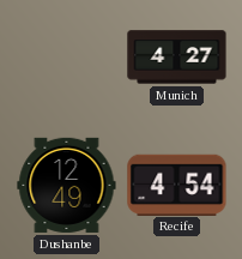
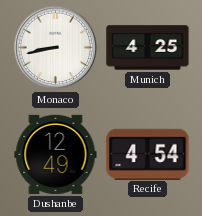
Monaco: none -> 8:43 (56, 48)
Munich: 4:27 -> 4:25 (148, 48)
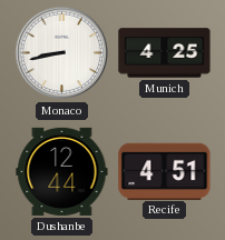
Dushanbe: 12:49 -> 12:44 (62, 171)
Recife: 4:54 -> 4:51 (165, 171)
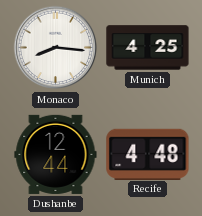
Monaco: 8:43 -> 8:16 (56, 48)
Recife: 4:51 -> 4:48 (148, 154)
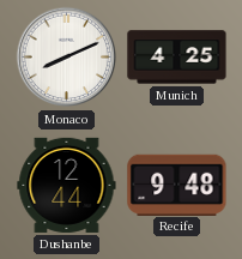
Monaco: 8:16 -> 8:11 (67, 58)
Recife: 4:48 -> 9:48 (177, 185)
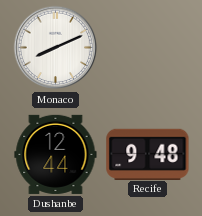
Munich: 4:25 -> none (177, 58)
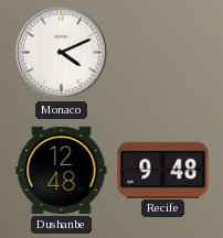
Monaco: 8:11 -> 4:11 (62, 53)
Dushanbe: 12:44 -> 12:48 (62, 170)
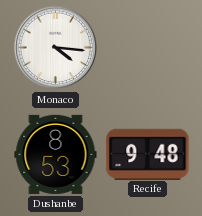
Monaco: 4:11 -> 4:16 (56, 48)
Dushanbe: 12:48 -> 8:53 (56, 154)
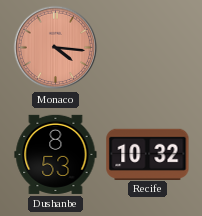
Monaco dial: white -> salmon (56, 48)
Recife: 9:48 -> 10:32 (148, 154)
